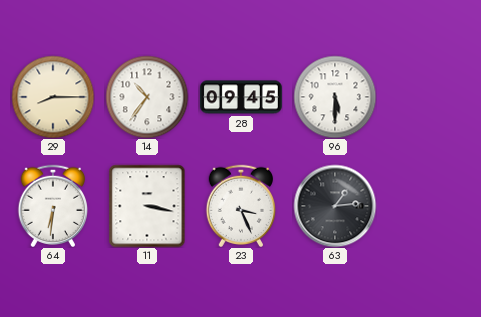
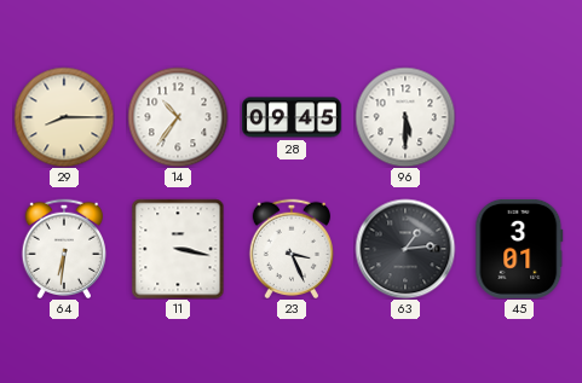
45: none -> 3:01 (519, 249)
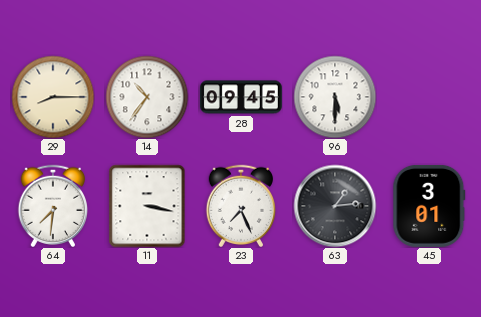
64: 6:31 -> 7:31 (52, 205)
23: 3:26 -> 7:26 (240, 205)
